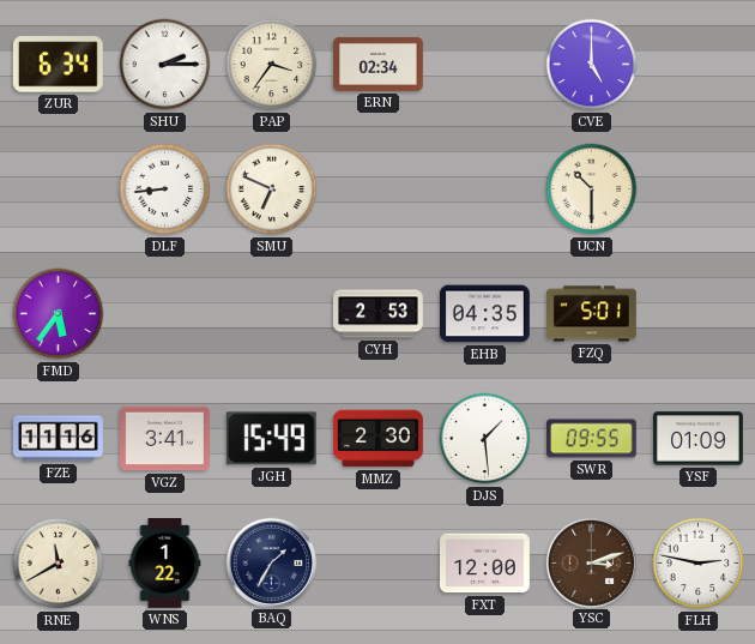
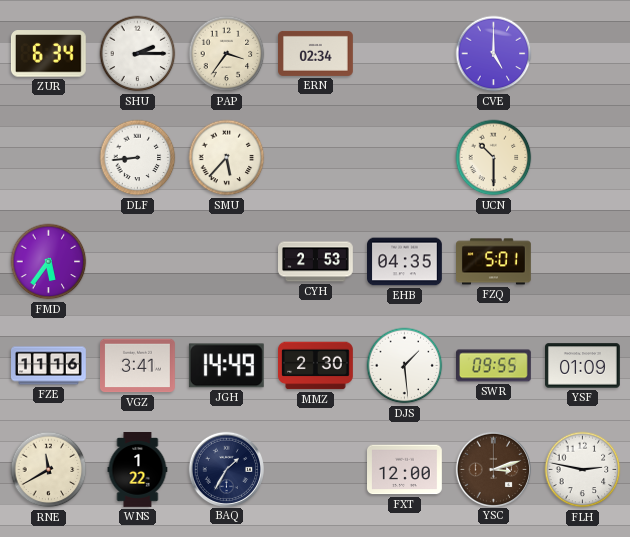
SMU: 6:49 -> 5:37 (227, 158)
JGH: 15:49 -> 14:49 (226, 366)
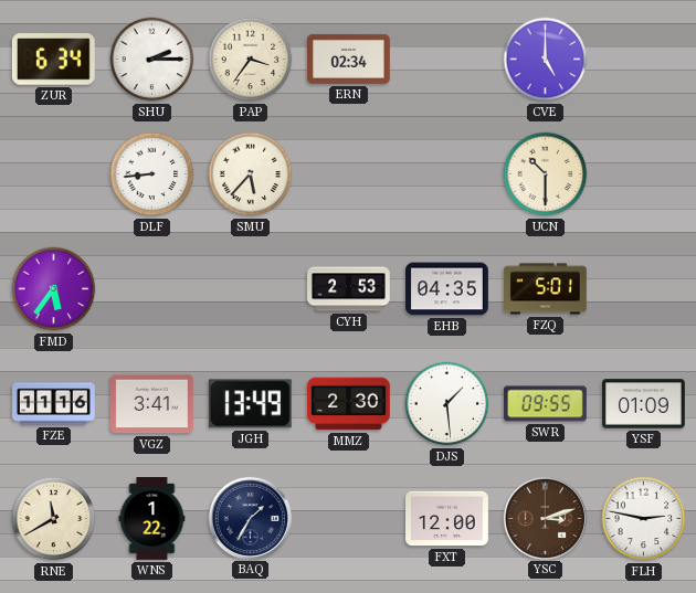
JGH: 14:49 -> 13:49 (250, 404)
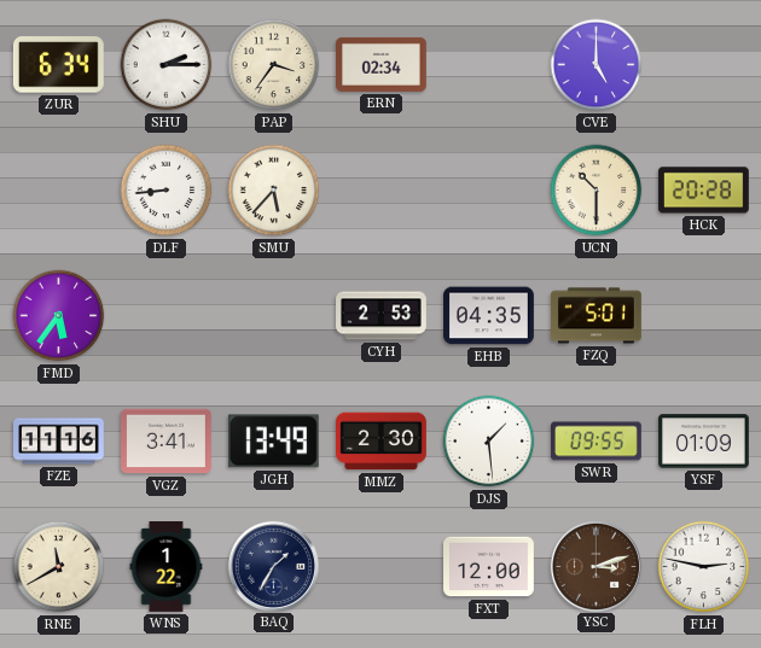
HCK: none -> 20:28 (703, 191)
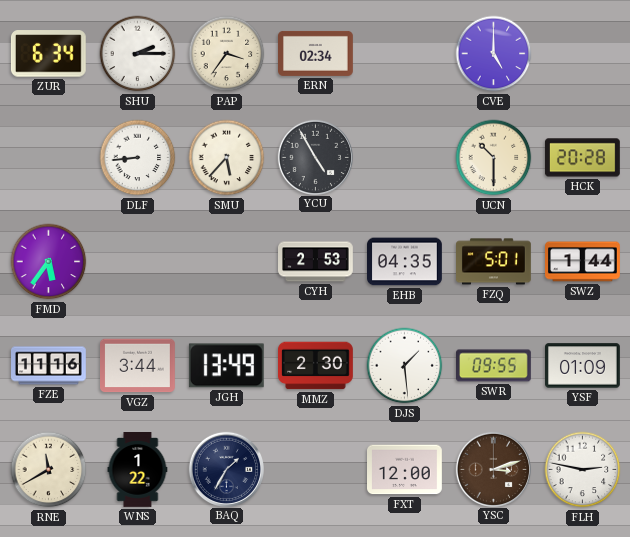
YCU: none -> 4:55 (315, 157)
SWZ: none -> 1:44 (583, 262)
VGZ: 3:41 -> 3:44 (138, 366)
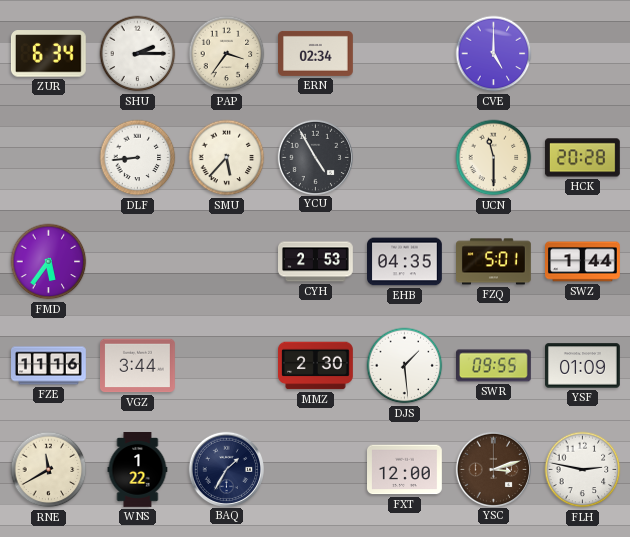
UCN: 10:30 -> 11:30 (494, 158)
JGH: 13:49 -> none (226, 366)
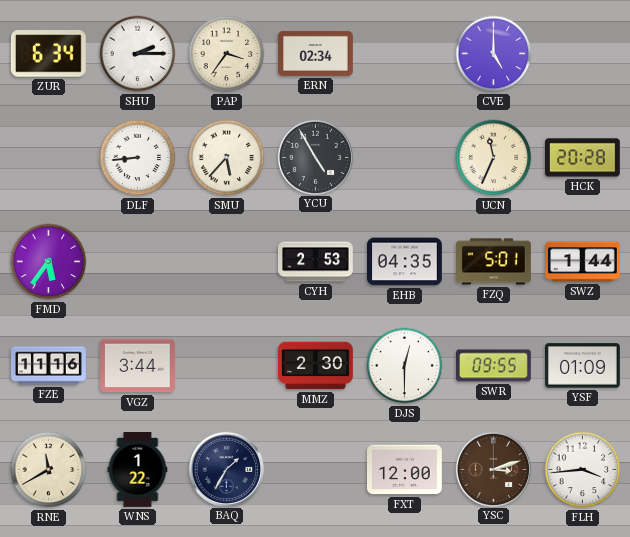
UCN: 11:30 -> 11:34 (494, 158)
DJS: 1:29 -> 12:30 (405, 366)
FLH: 2:47 -> 3:44 (583, 470)
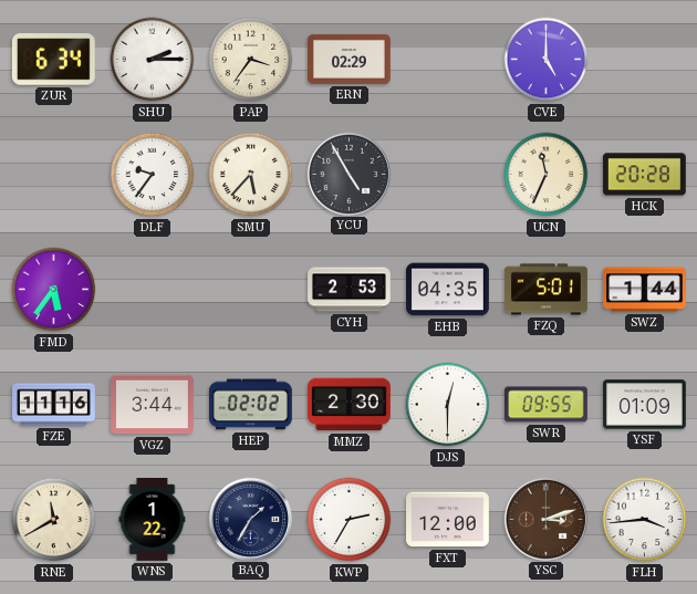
ERN: 02:34 -> 02:29 (350, 59)
DLF: 8:44 -> 9:36 (153, 175)
HEP: none -> 02:02 (251, 405)
KWP: none -> 2:35 (350, 520)
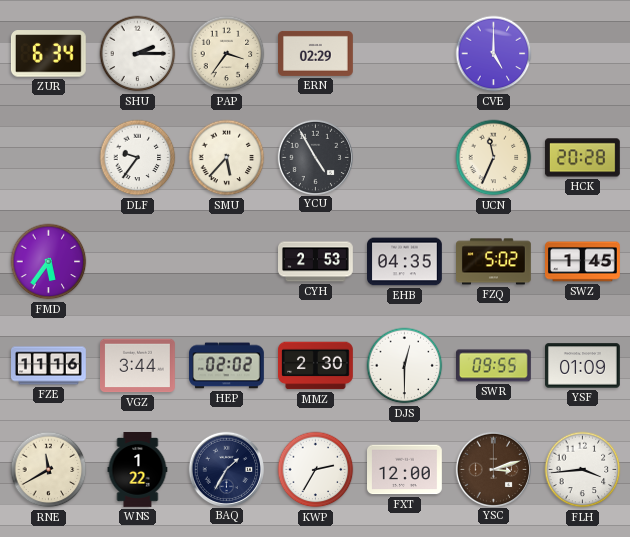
FZQ: 5:01 -> 5:02 (494, 262)
SWZ: 1:44 -> 1:45 (583, 262)
